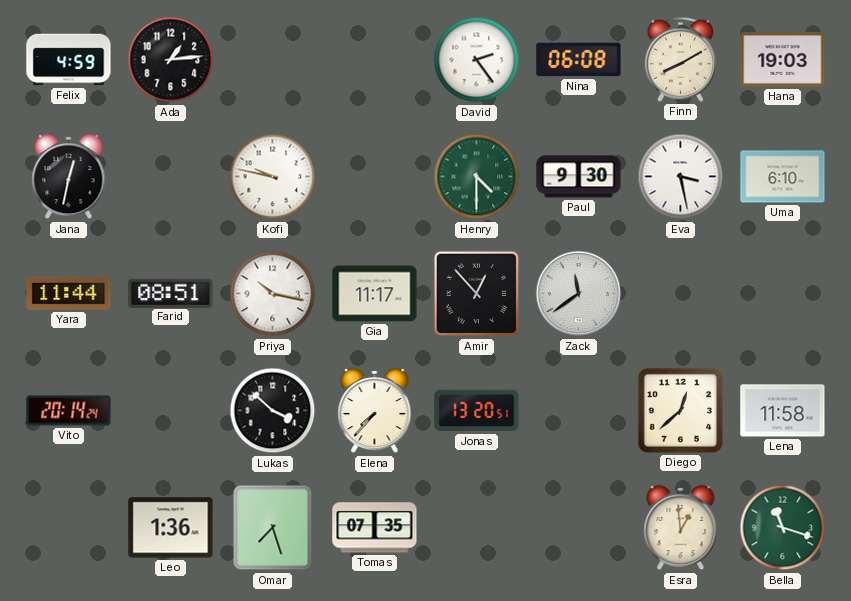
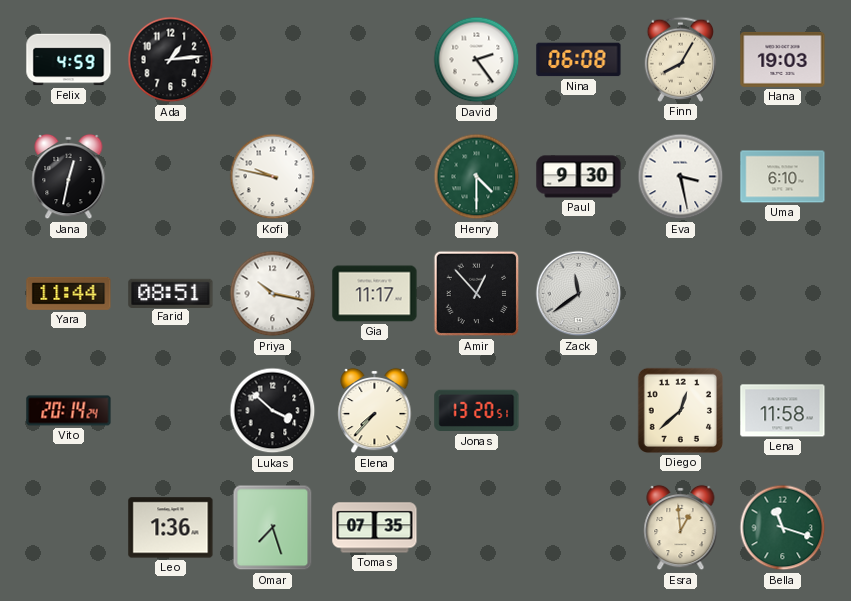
Finn: 8:10 -> 8:05 (680, 59)
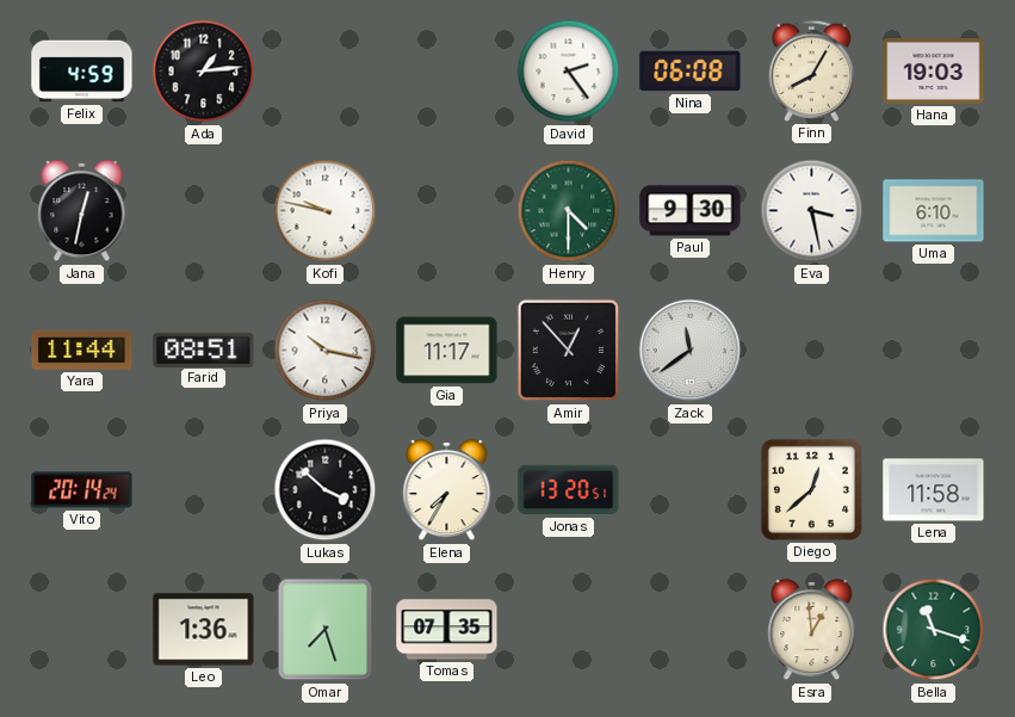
Elena: 7:37 -> 7:35 (447, 490)
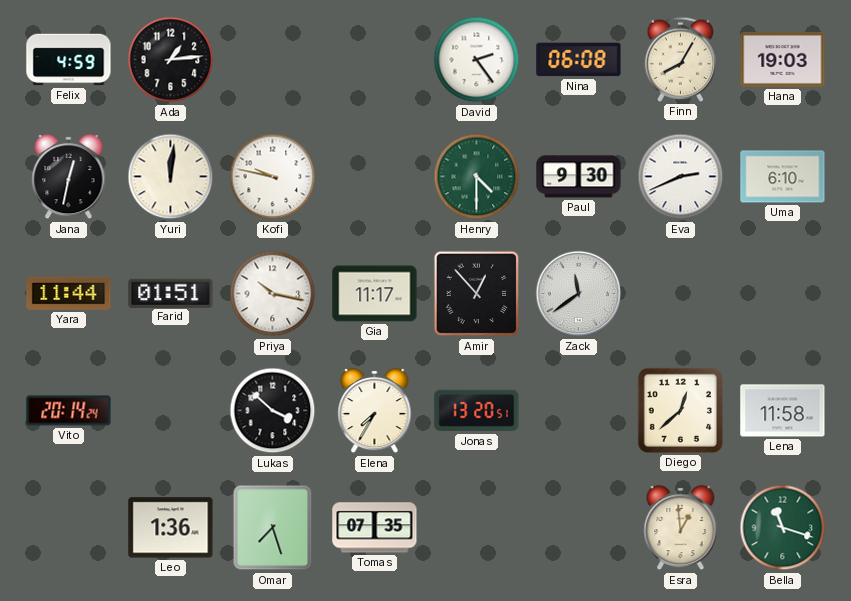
Yuri: none -> 12:01 (171, 177)
Eva: 3:28 -> 2:41 (681, 177)
Farid: 08:51 -> 01:51 (171, 293)
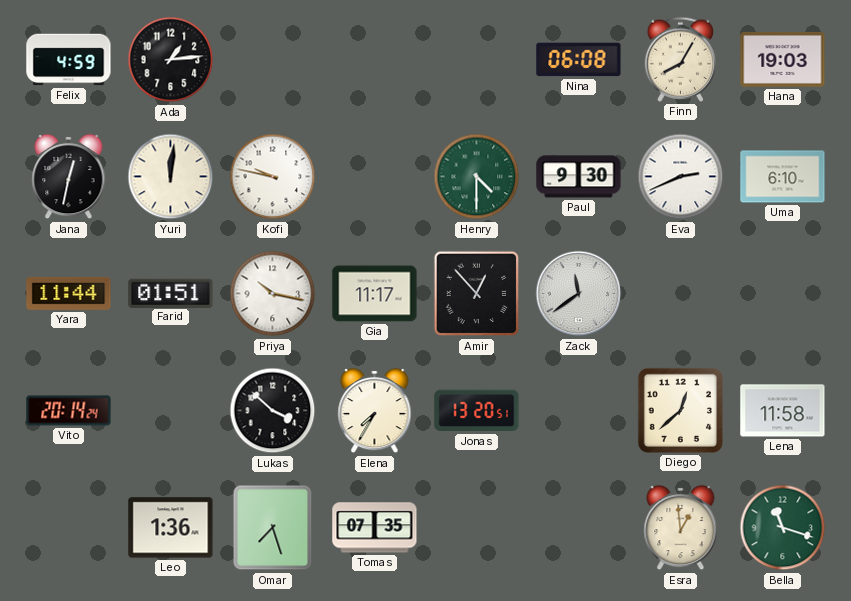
David: 2:24 -> none (477, 60)
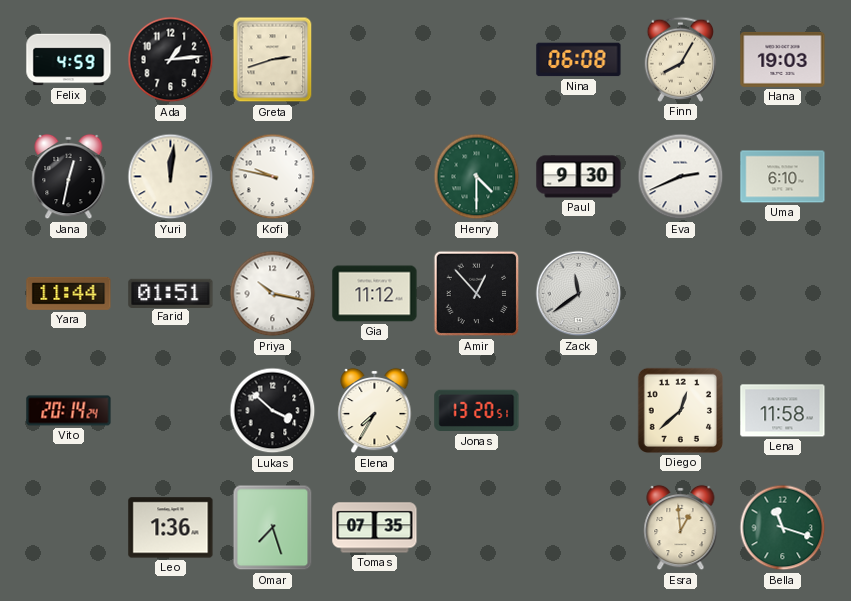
Greta: none -> 2:42 (273, 60)
Gia: 11:17 -> 11:12 (375, 294)
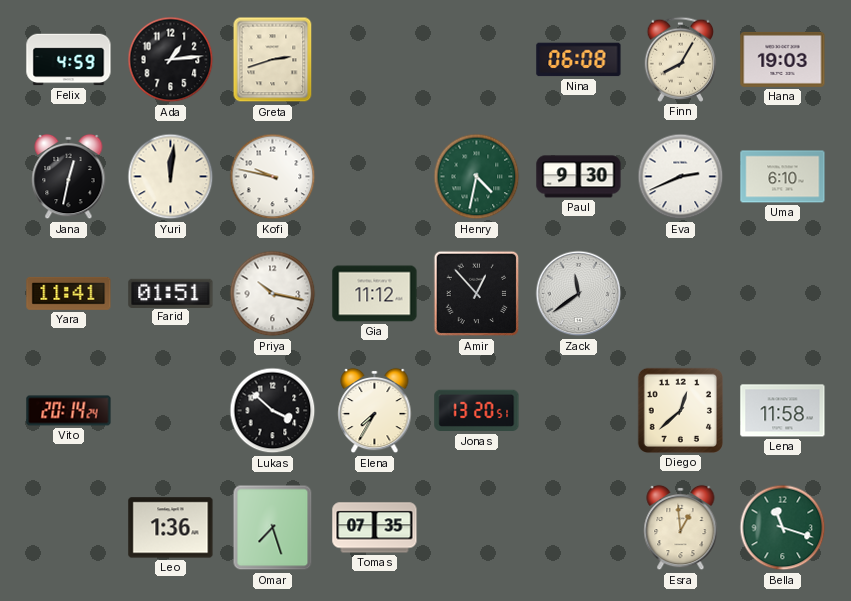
Henry: 4:30 -> 4:32 (477, 177)
Yara: 11:44 -> 11:41 (69, 293)
